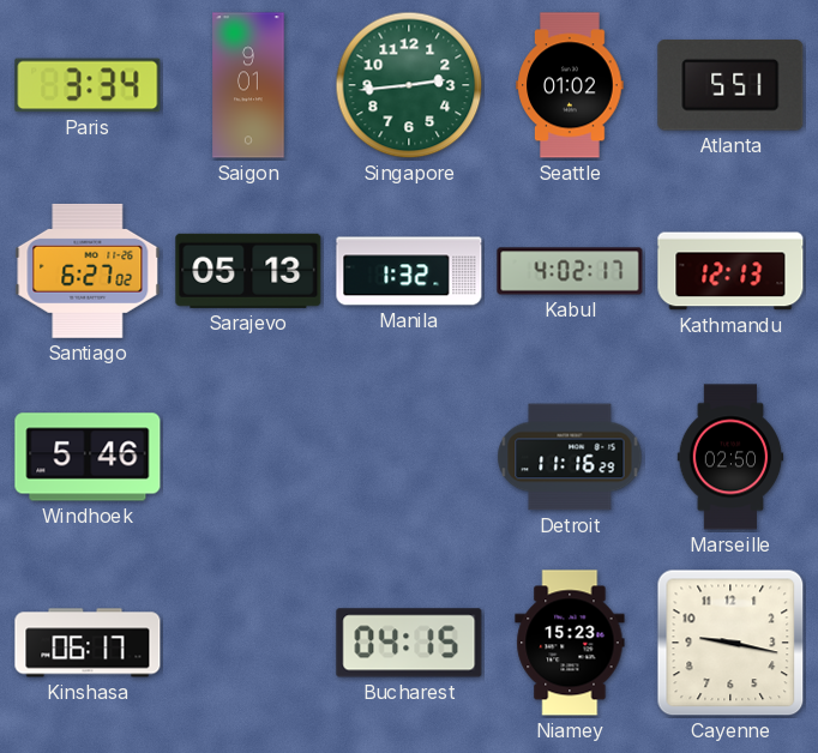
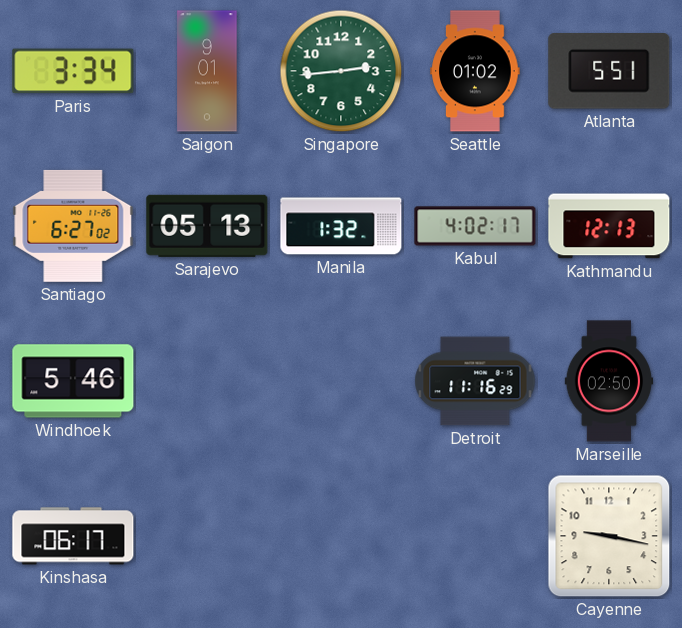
Bucharest: 04:15 -> none (409, 643)
Niamey: 15:23 -> none (570, 643)
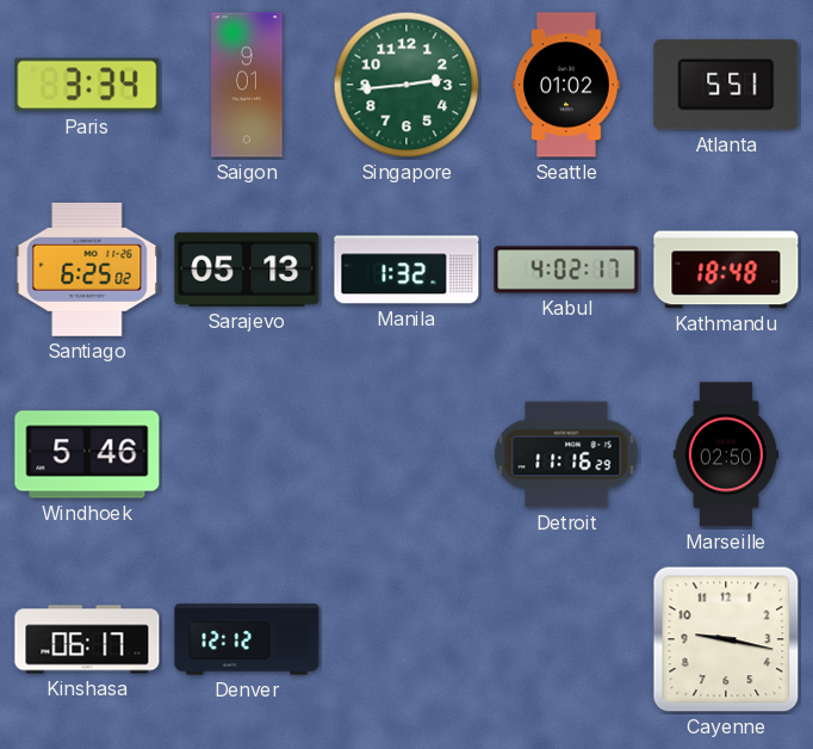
Santiago: 6:27 -> 6:25 (87, 270)
Kathmandu: 12:13 -> 18:48 (726, 270)
Denver: none -> 12:12 (247, 639)
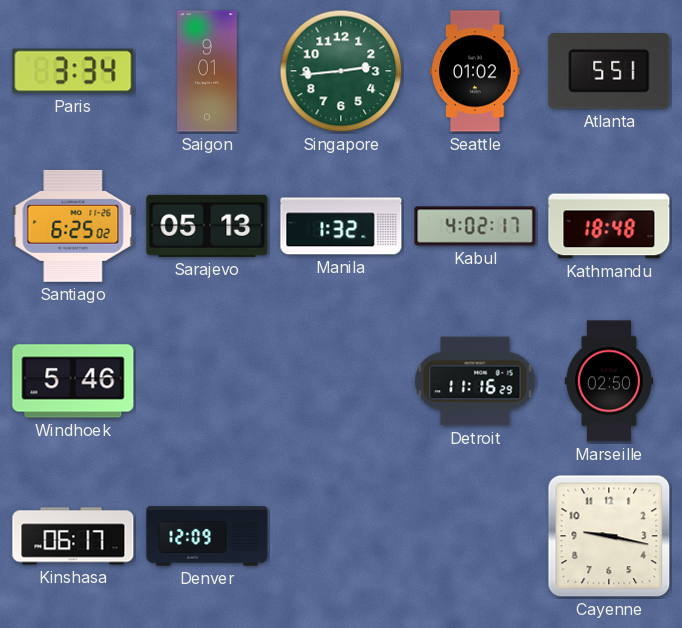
Denver: 12:12 -> 12:09 (207, 536)
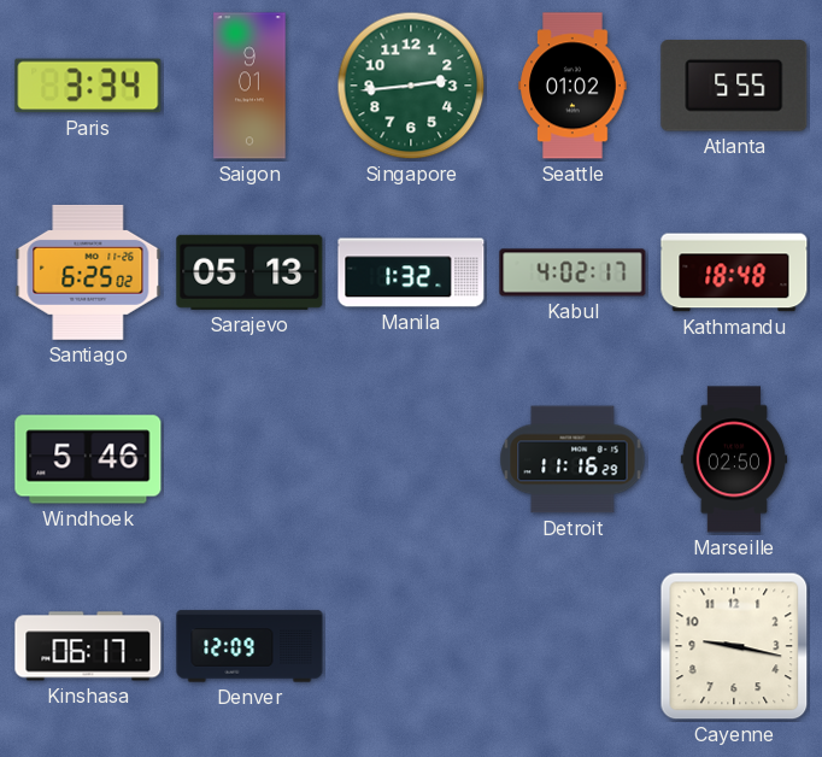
Atlanta: 5:51 -> 5:55 (734, 86)
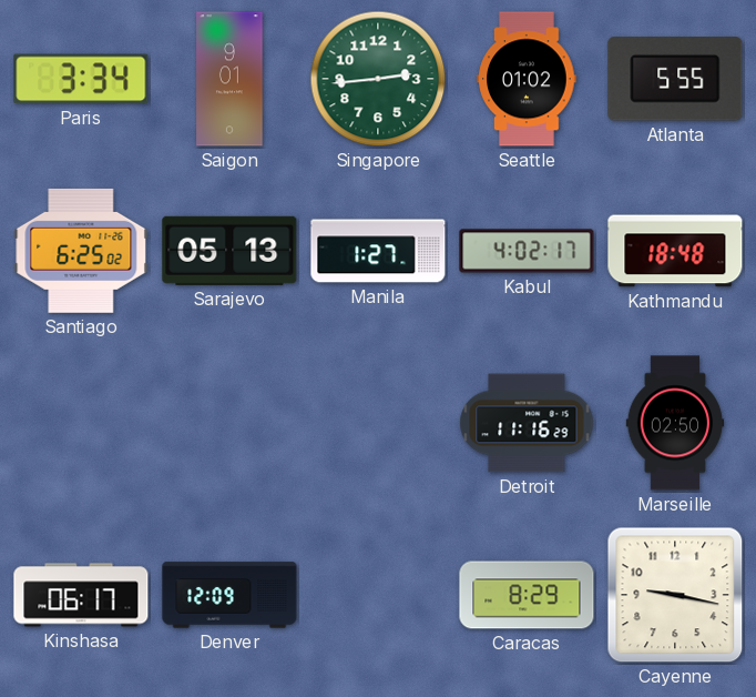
Manila: 1:32 -> 1:27 (378, 251)
Windhoek: 5:46 -> none (88, 459)
Caracas: none -> 8:29 (527, 595)
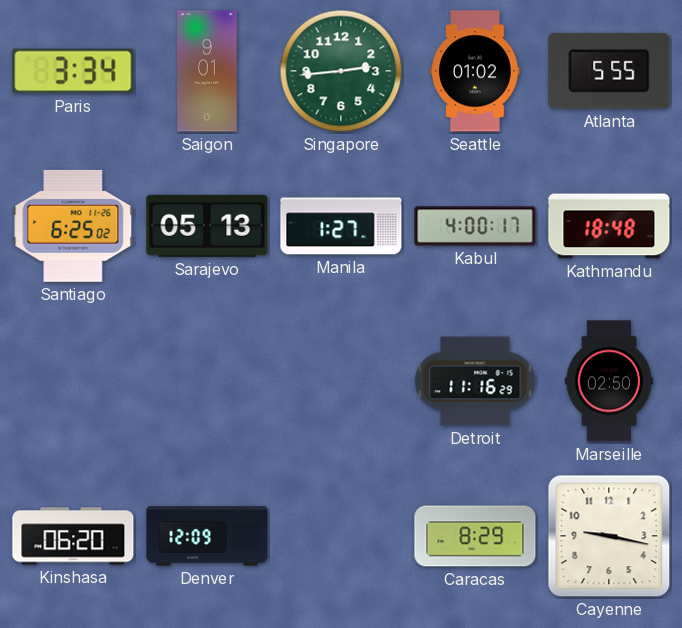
Kabul: 4:02 -> 4:00 (475, 226)
Kinshasa: 06:17 -> 06:20 (73, 536)
